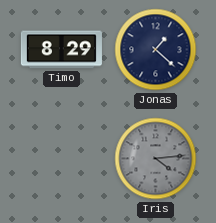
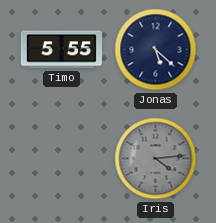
Timo: 8:29 -> 5:55 (61, 50)
Jonas: 1:22 -> 5:22 (156, 50)
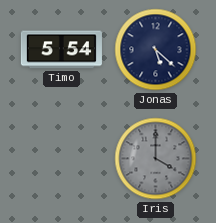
Timo: 5:55 -> 5:54 (61, 50)
Iris: 4:14 -> 4:00 (156, 159)
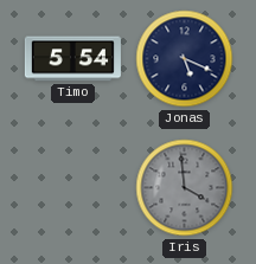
Jonas: 5:22 -> 5:19 (185, 59)
Iris: 4:00 -> 3:59 (185, 188)
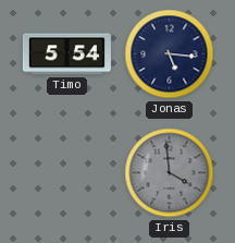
Jonas: 5:19 -> 5:16 (170, 54)
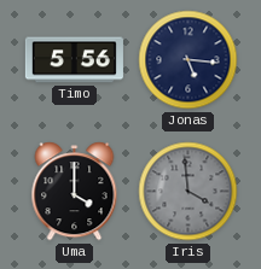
Timo: 5:54 -> 5:56 (74, 60)
Uma: none -> 4:00 (75, 192)
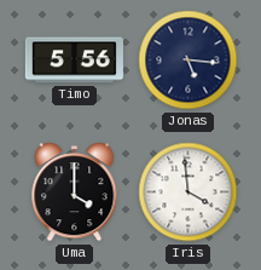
Iris dial: grey -> white (188, 193)
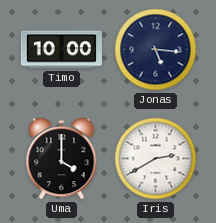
Timo: 5:56 -> 10:00 (61, 50)
Iris: 3:59 -> 2:40 (156, 159)
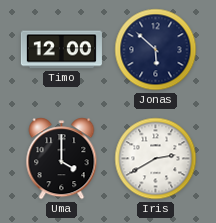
Timo: 10:00 -> 12:00 (61, 50)
Jonas: 5:16 -> 5:52 (156, 50)
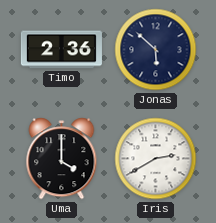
Timo: 12:00 -> 2:36 (61, 50)
